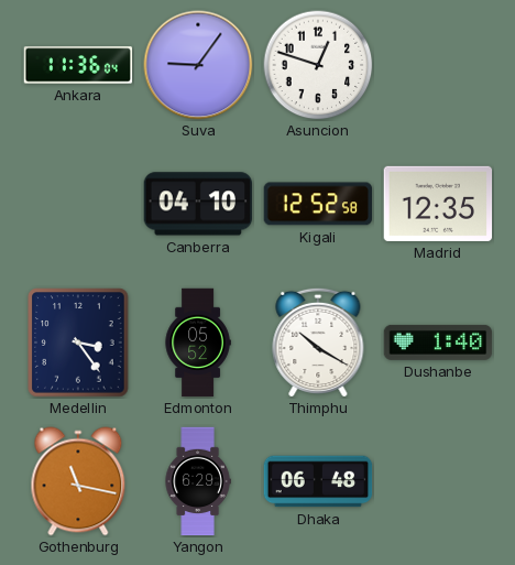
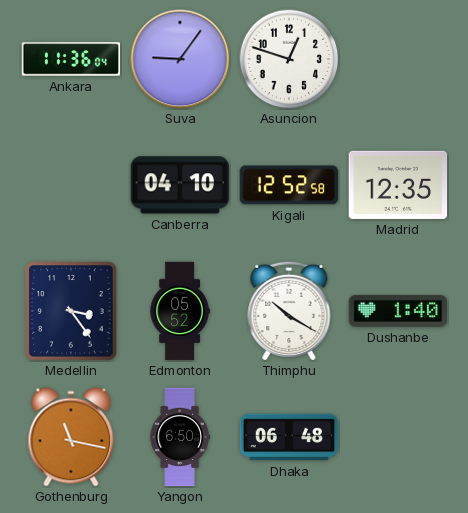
Yangon: 6:29 -> 6:50 (180, 437)
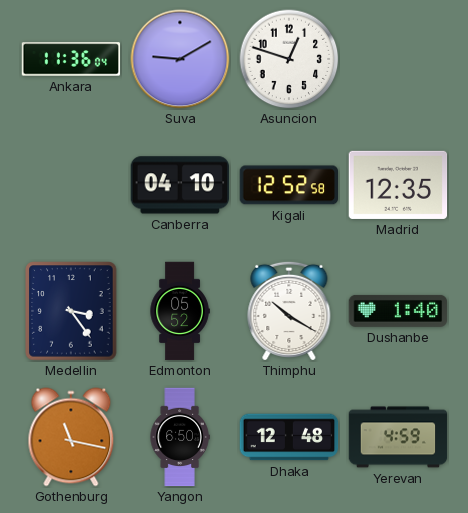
Suva: 9:06 -> 9:10 (180, 59)
Dhaka: 06:48 -> 12:48 (289, 437)
Yerevan: none -> 4:59 (398, 437)
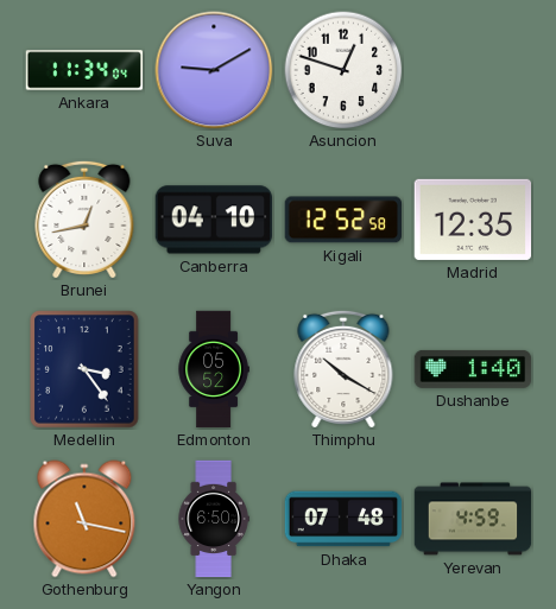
Ankara: 11:36 -> 11:34 (84, 70)
Brunei: none -> 12:43 (84, 218)
Dhaka: 12:48 -> 07:48 (343, 519)
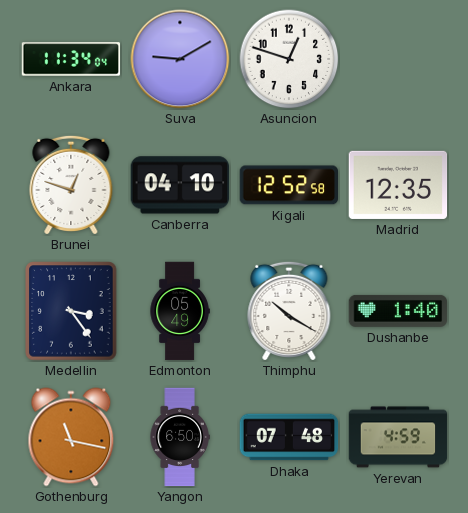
Brunei: 12:43 -> 12:48 (71, 184)
Edmonton: 05:52 -> 05:49 (180, 311)
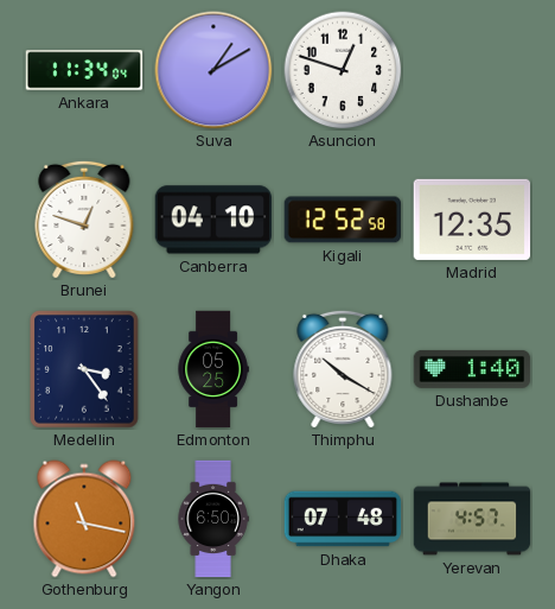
Suva: 9:10 -> 1:10 (213, 70)
Edmonton: 05:49 -> 05:25 (213, 369)
Yerevan: 4:59 -> 4:57 (472, 519)
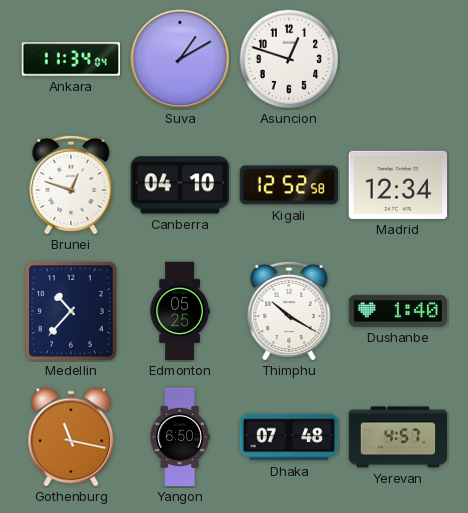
Madrid: 12:35 -> 12:34 (398, 185)
Medellin: 3:24 -> 10:37 (71, 311)
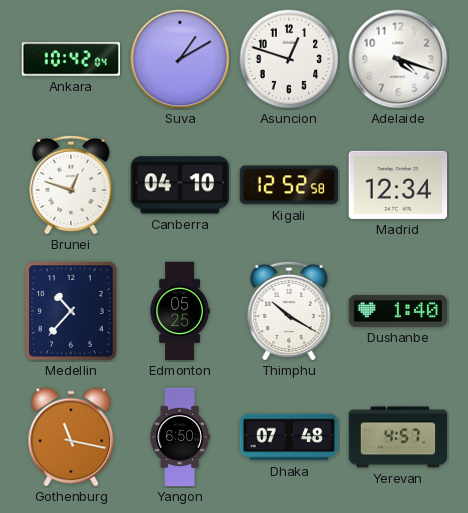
Ankara: 11:34 -> 10:42 (71, 59)
Adelaide: none -> 4:18 (398, 59)
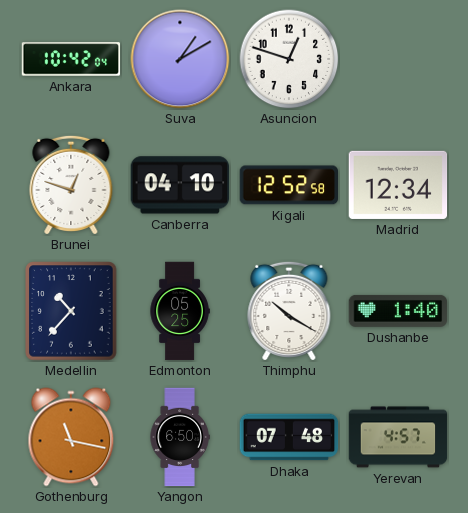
Adelaide: 4:18 -> none (398, 59)
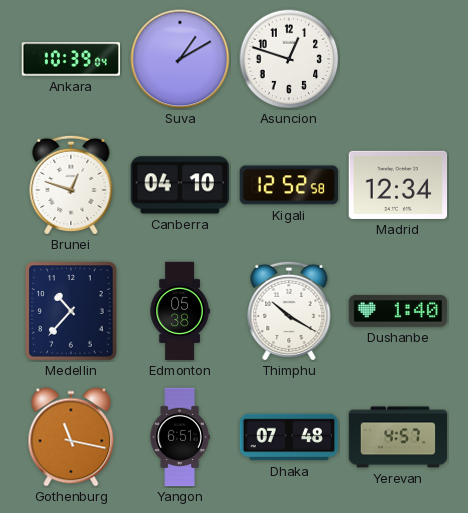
Ankara: 10:42 -> 10:39 (71, 59)
Edmonton: 05:25 -> 05:38 (180, 311)
Yangon: 6:50 -> 6:51 (180, 437)
